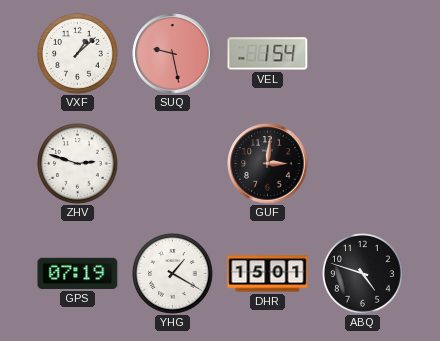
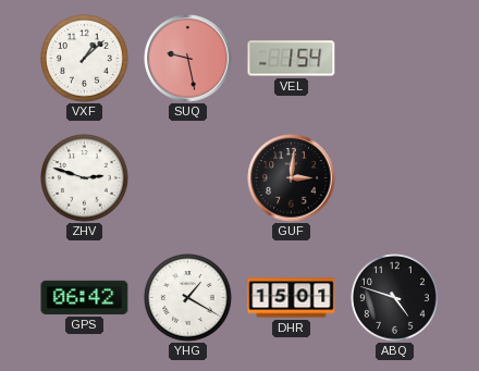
GPS: 07:19 -> 06:42 (85, 297)
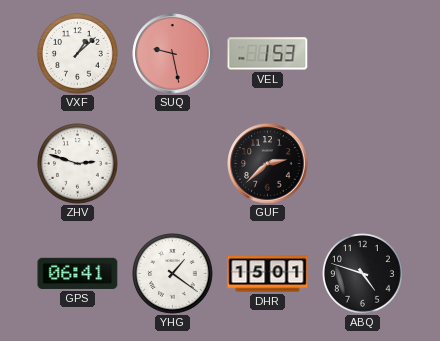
VEL: 1:54 -> 1:53 (268, 54)
GUF: 3:01 -> 2:38 (268, 164)
GPS: 06:42 -> 06:41 (78, 273)
YHG: 1:20 -> 1:21 (173, 274)
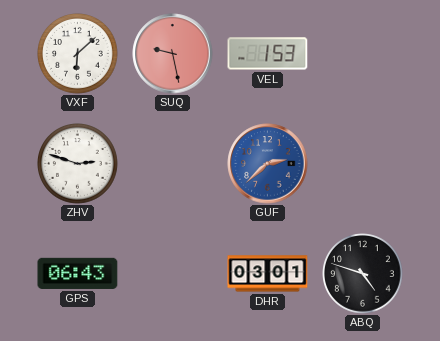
VXF: 1:08 -> 6:08 (78, 54)
GUF dial: black -> blue (268, 164)
GPS: 06:41 -> 06:43 (78, 273)
YHG: 1:21 -> none (173, 274)
DHR: 15:01 -> 03:01 (268, 274)
